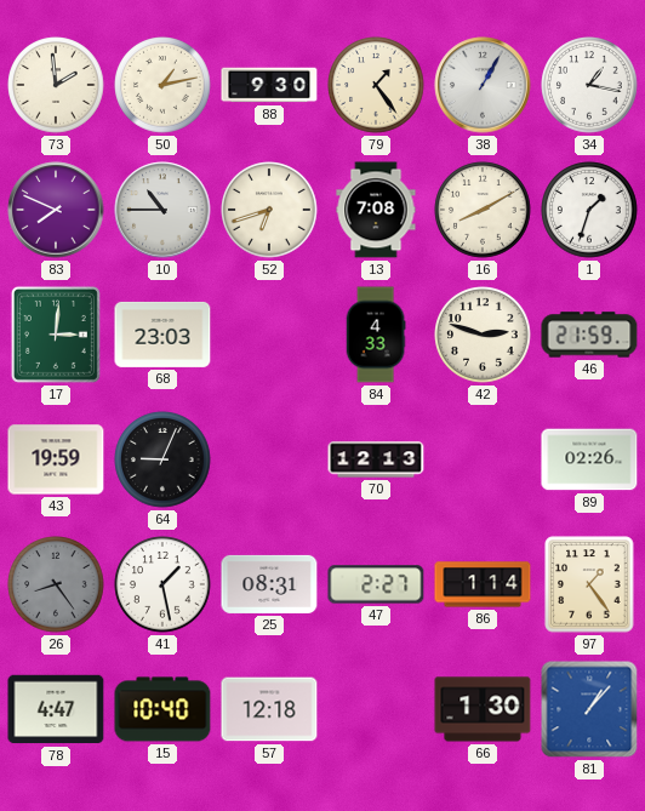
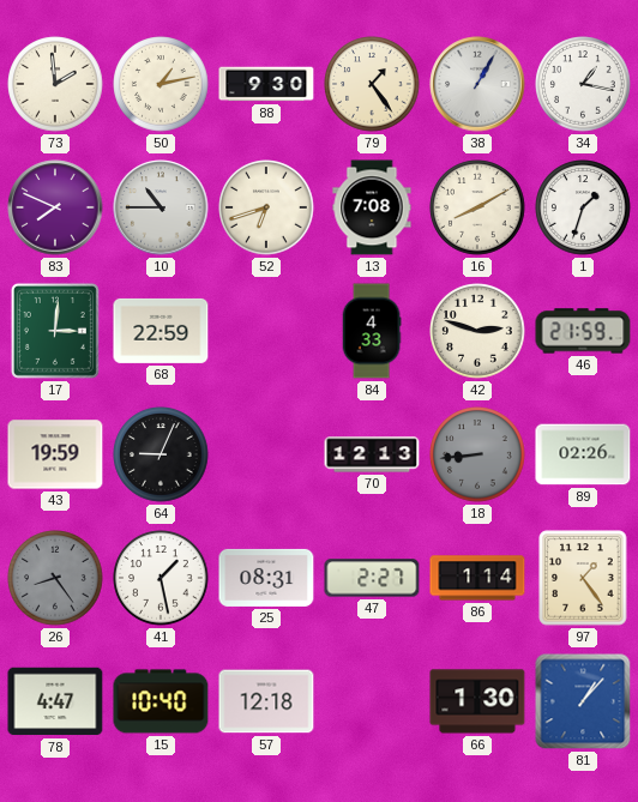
68: 23:03 -> 22:59 (161, 331)
18: none -> 8:44 (477, 454)
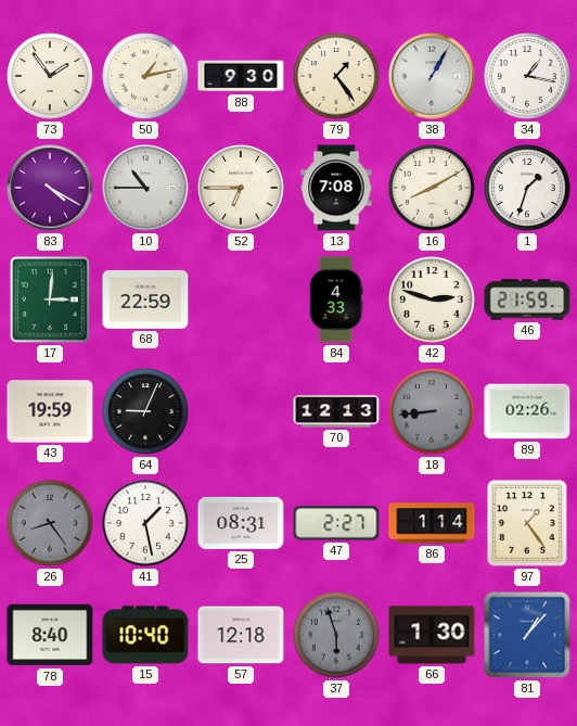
73: 1:59 -> 1:54 (50, 76)
83: 7:49 -> 4:20 (50, 188)
52: 6:42 -> 6:45 (241, 188)
78: 4:47 -> 8:40 (50, 635)
37: none -> 5:57 (336, 635)
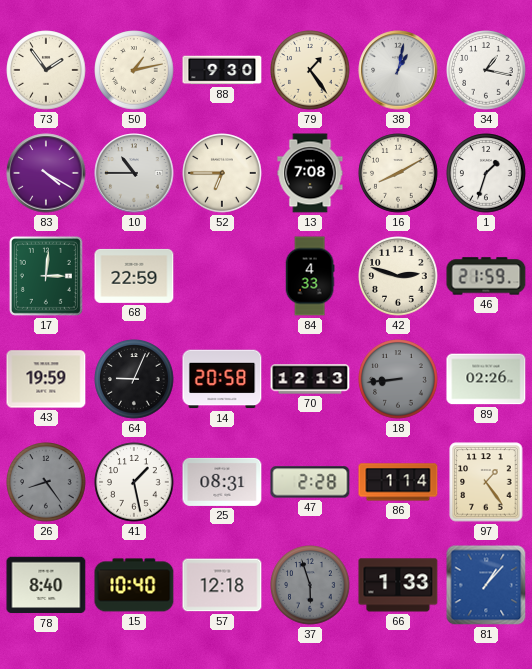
38: 1:05 -> 1:02 (398, 70)
14: none -> 20:58 (222, 379)
47: 2:27 -> 2:28 (310, 482)
66: 1:30 -> 1:33 (398, 585)
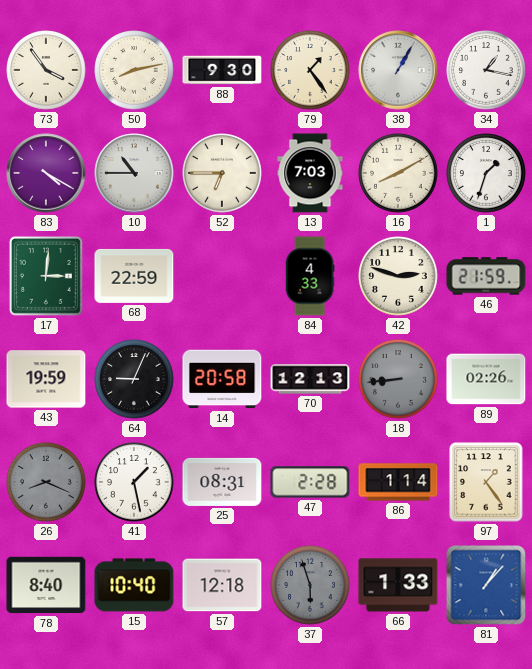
73: 1:54 -> 3:54 (46, 70)
50: 1:13 -> 8:13 (134, 70)
38: 1:02 -> 1:05 (398, 70)
13: 7:08 -> 7:03 (310, 173)
26: 8:24 -> 8:19 (46, 482)
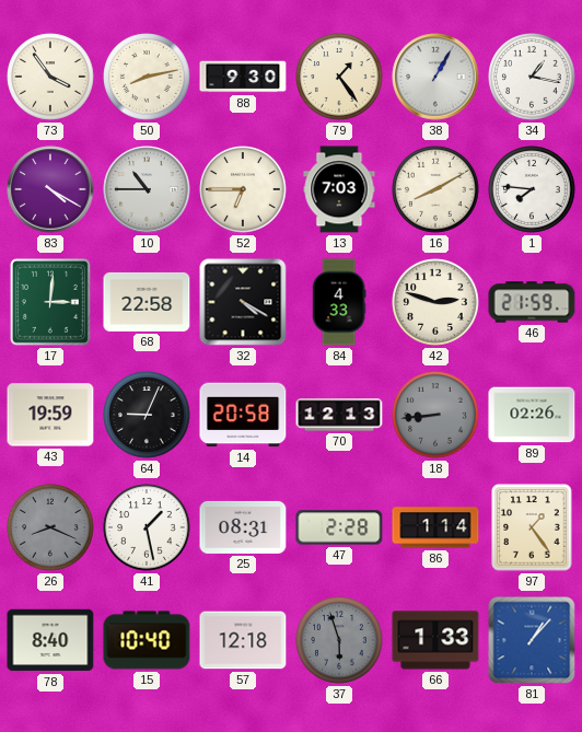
1: 1:33 -> 7:46 (532, 189)
68: 22:59 -> 22:58 (147, 302)
32: none -> 4:20 (243, 302)
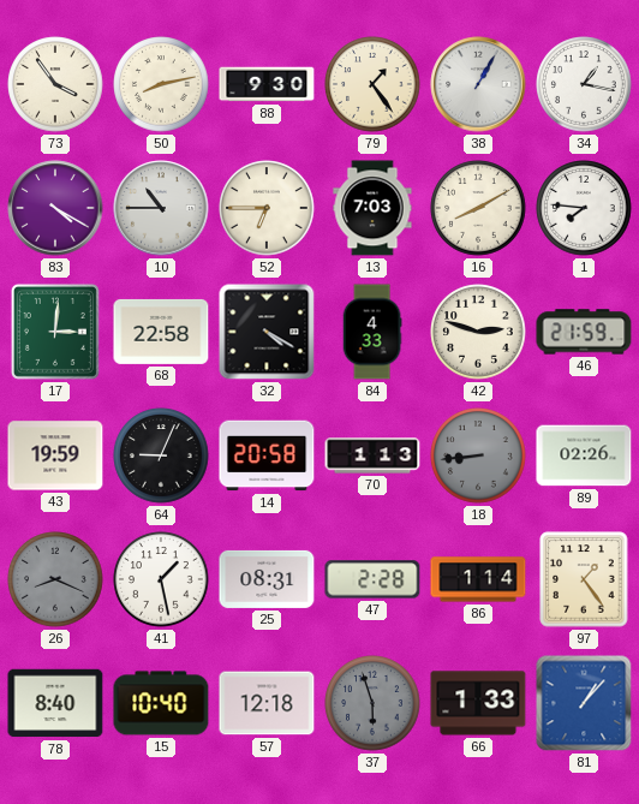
70: 12:13 -> 1:13 (372, 455)
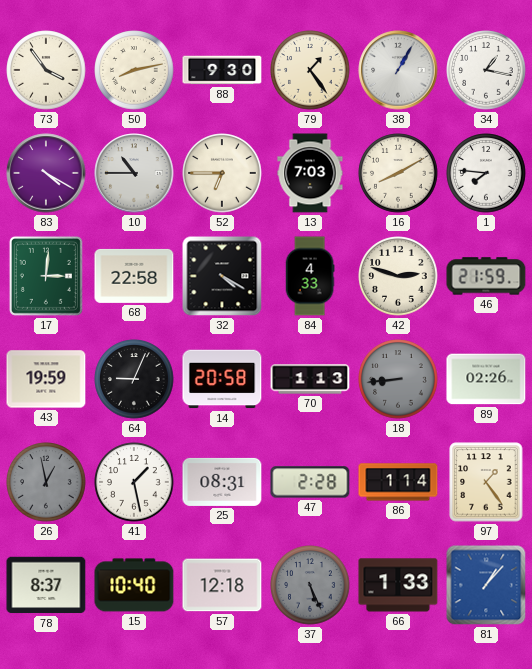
26: 8:19 -> 12:58 (46, 482)
78: 8:40 -> 8:37 (46, 585)
37: 5:57 -> 5:26 (310, 585)
